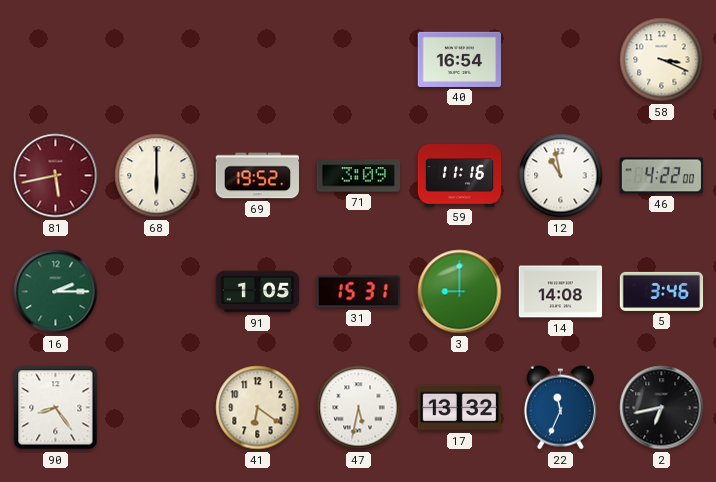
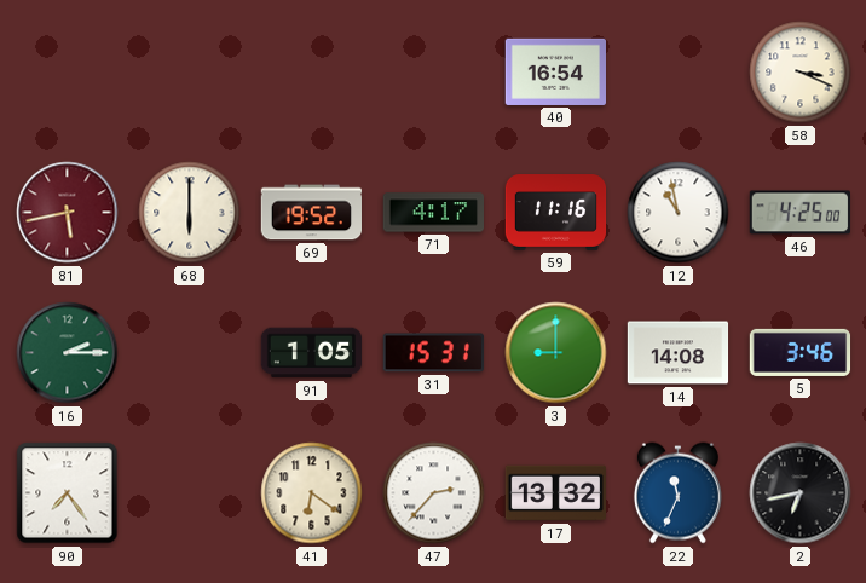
71: 3:09 -> 4:17 (433, 213)
46: 4:22 -> 4:25 (799, 213)
90: 8:24 -> 7:24 (68, 493)
47: 5:32 -> 2:37 (434, 493)
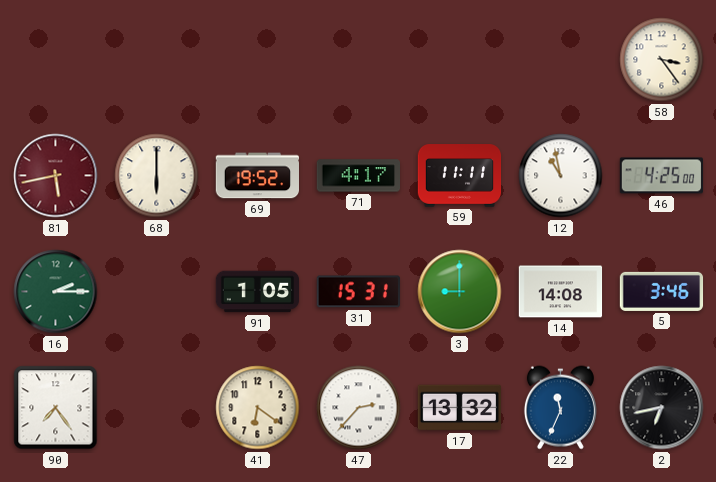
40: 16:54 -> none (555, 71)
58: 3:19 -> 3:24 (662, 60)
59: 11:16 -> 11:11 (460, 176)
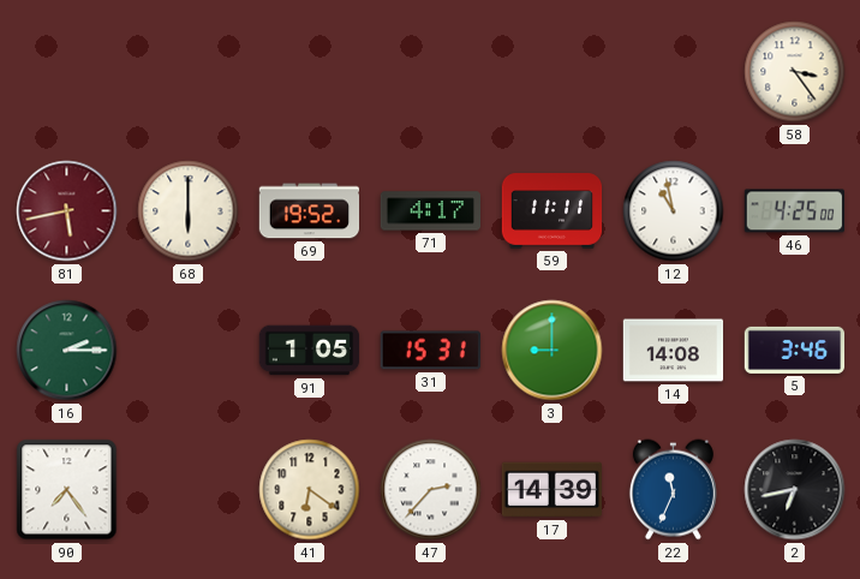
17: 13:32 -> 14:39 (553, 490)
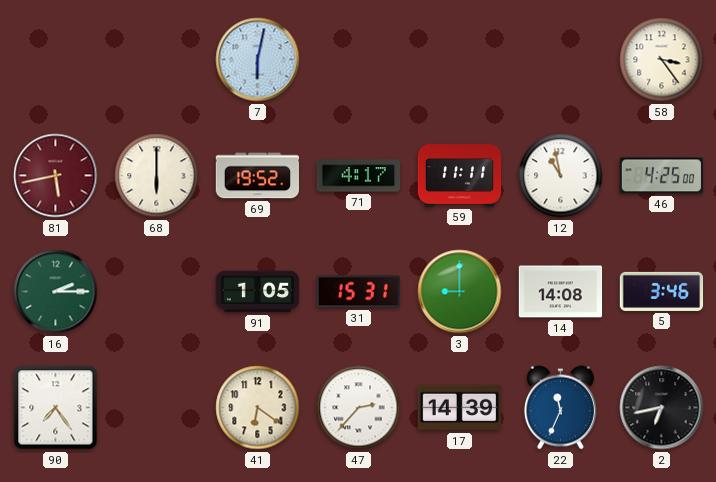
7: none -> 6:02 (258, 60)
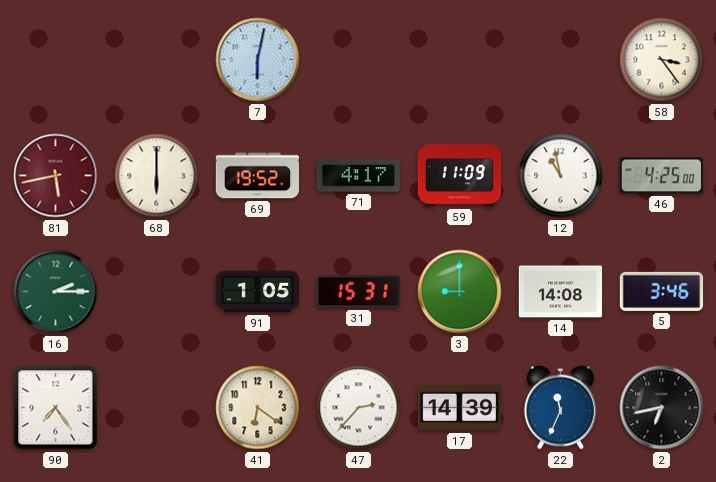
59: 11:11 -> 11:09 (460, 176)
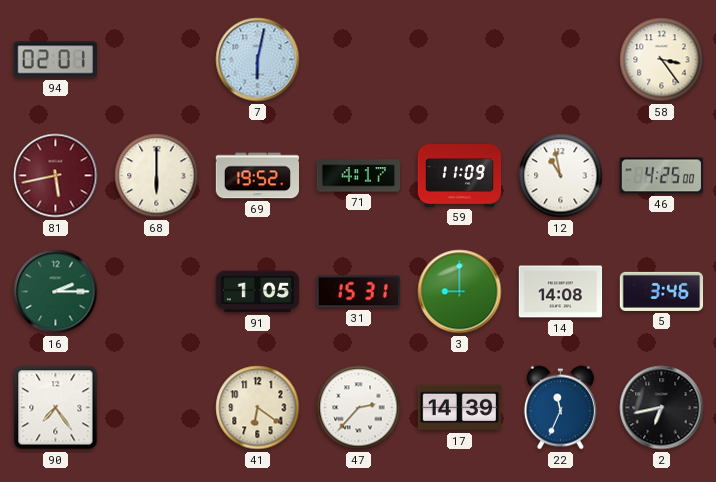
94: none -> 02:01 (55, 60)
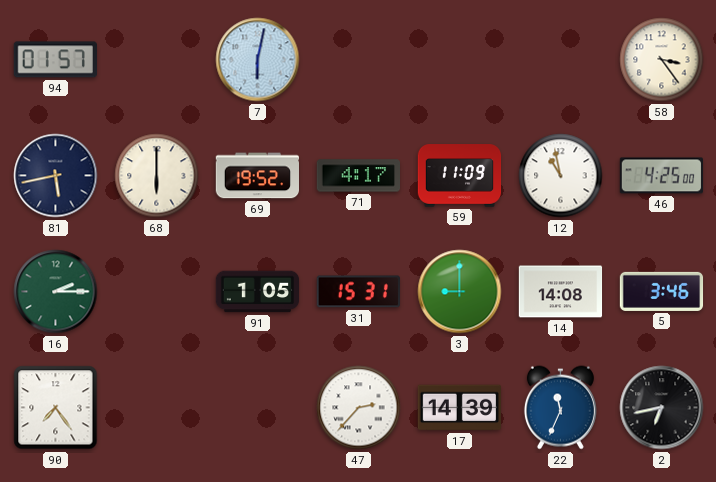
94: 02:01 -> 01:57 (55, 60)
81 dial: burgundy -> navy (56, 176)
41: 6:21 -> none (258, 408)
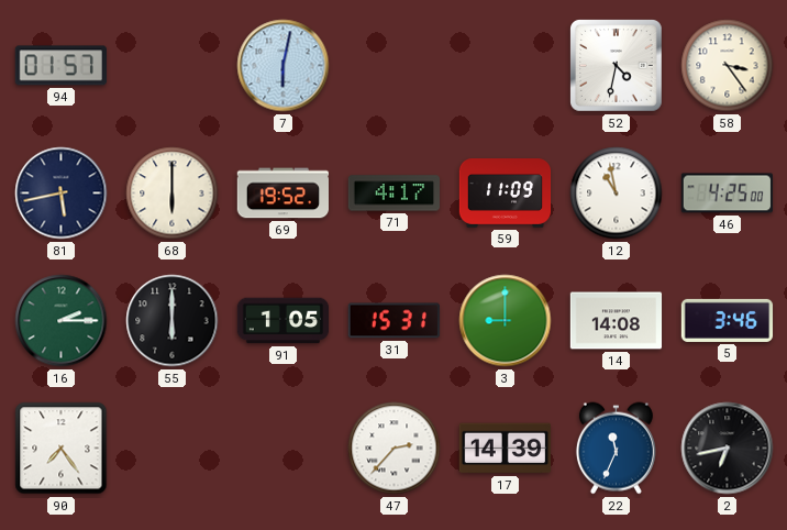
52: none -> 4:32 (617, 66)
55: none -> 6:00 (173, 321)
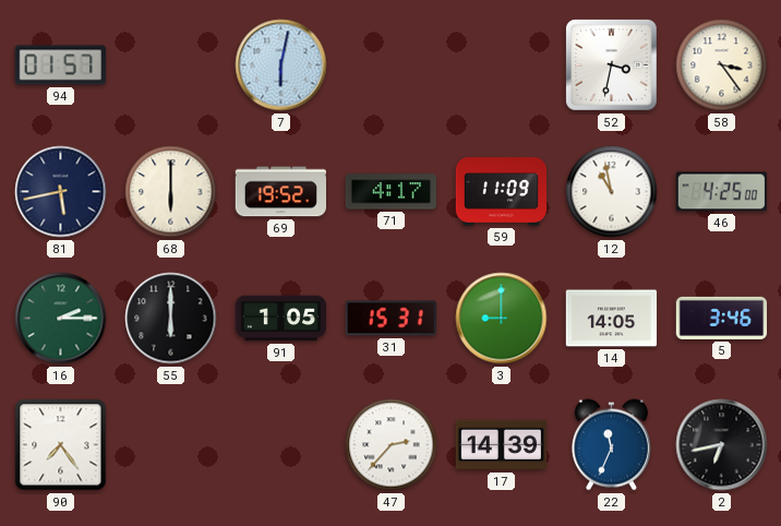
52: 4:32 -> 3:32 (612, 65)
14: 14:08 -> 14:05 (612, 319)
